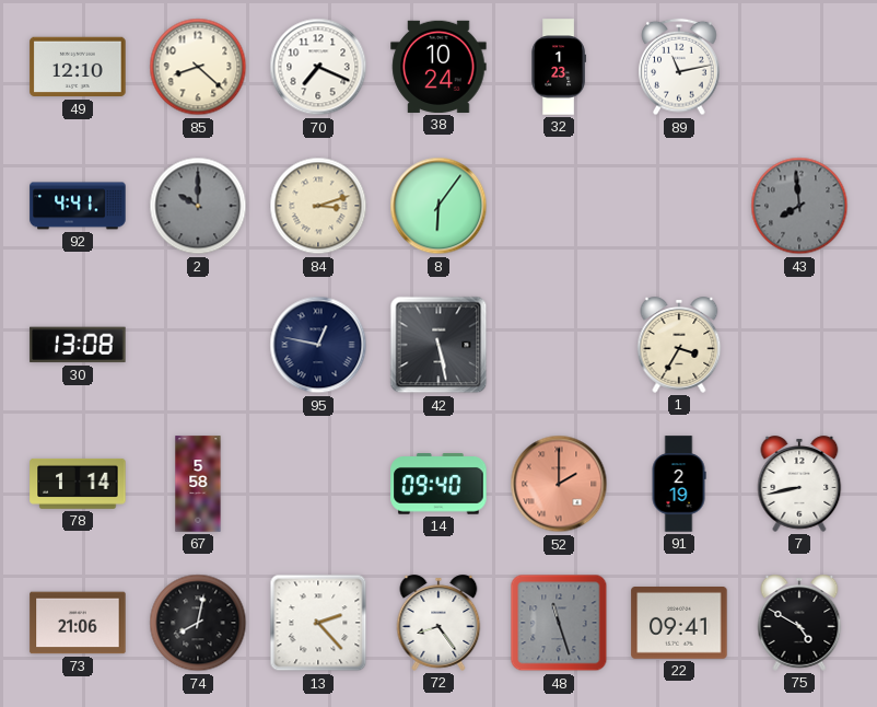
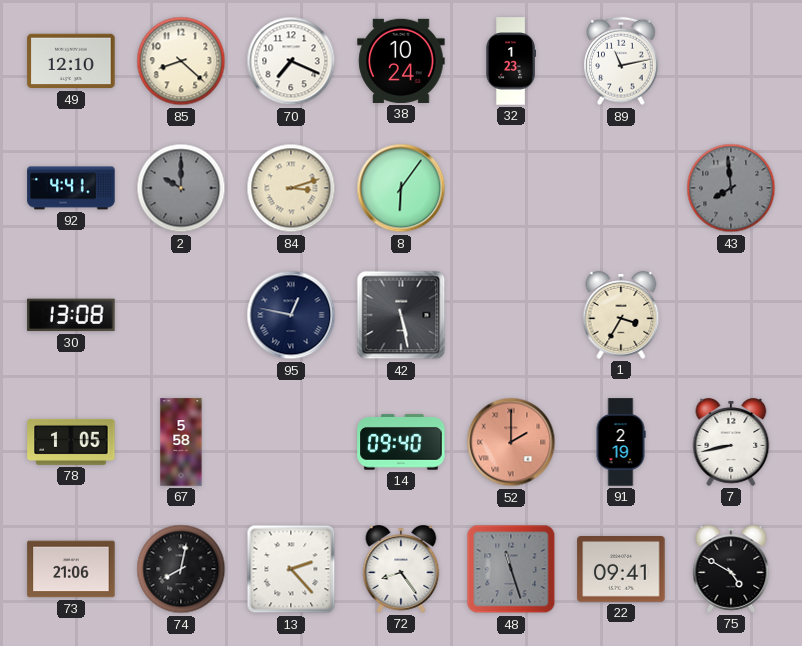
78: 1:14 -> 1:05 (71, 442)
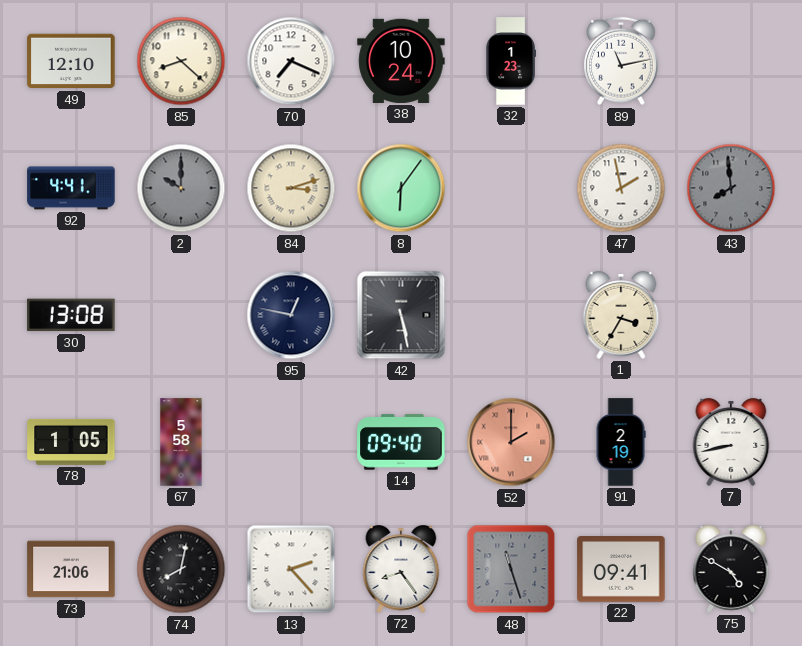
47: none -> 1:58 (621, 188)
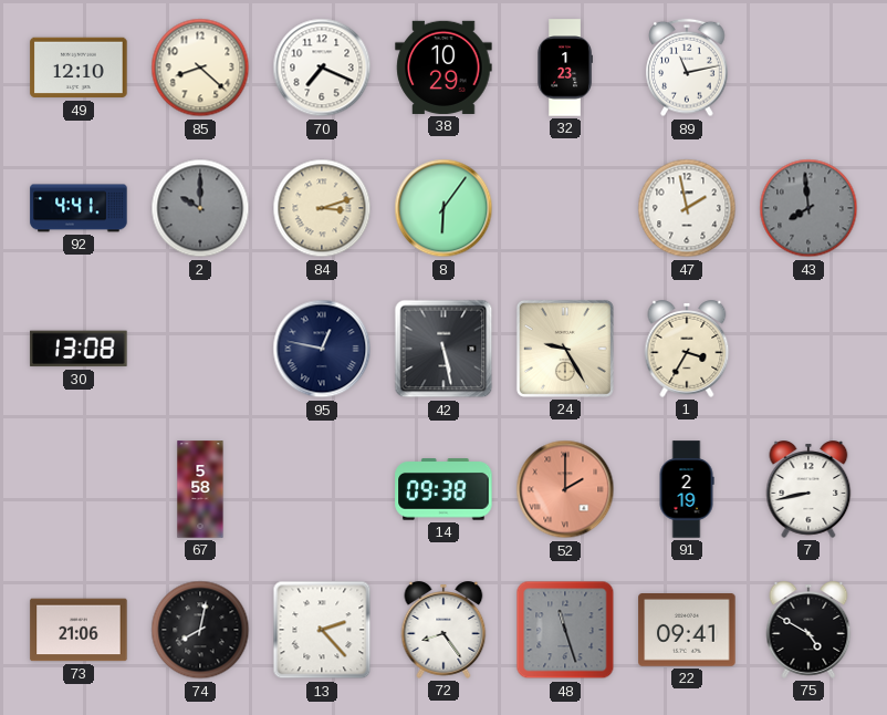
38: 10:24 -> 10:29 (443, 68)
24: none -> 9:25 (565, 349)
78: 1:05 -> none (71, 442)
14: 09:40 -> 09:38 (443, 489)
